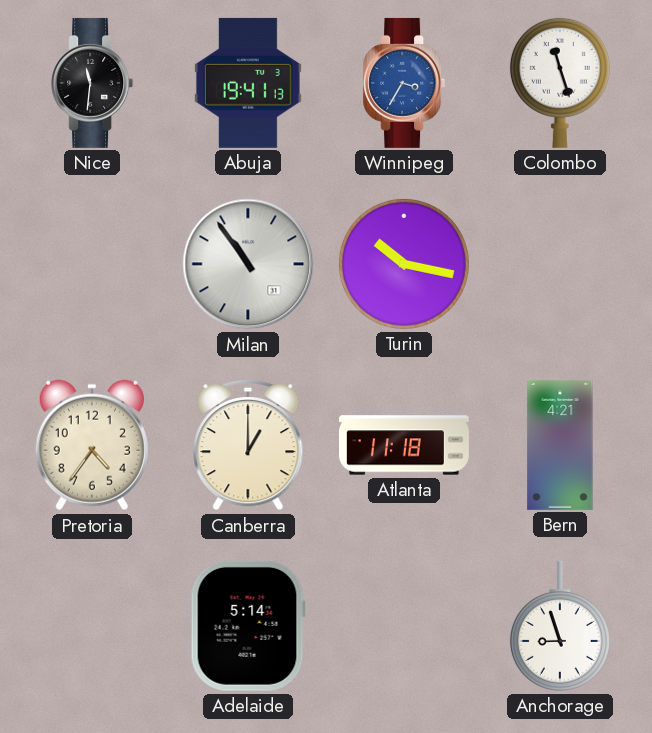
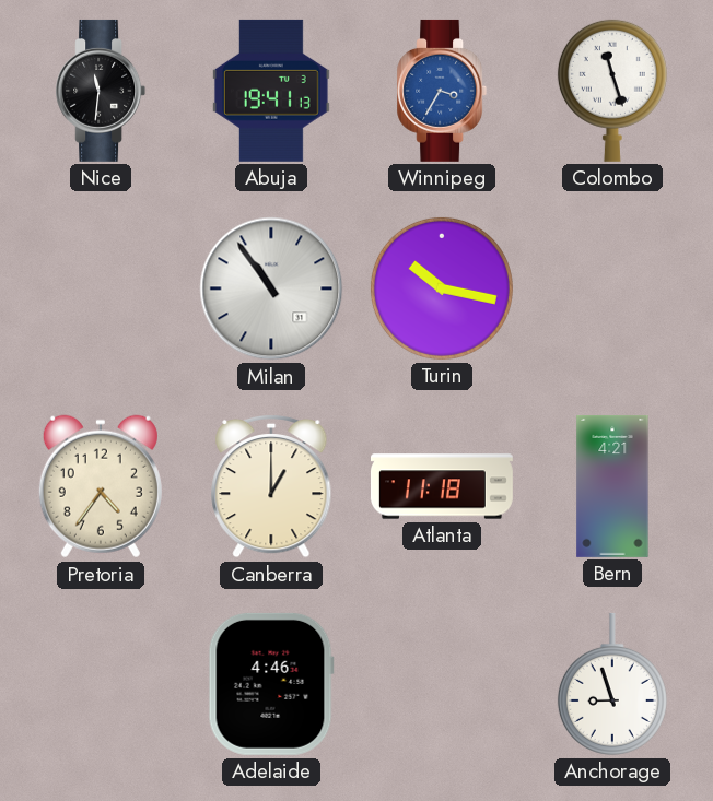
Adelaide: 5:14 -> 4:46 (271, 684)
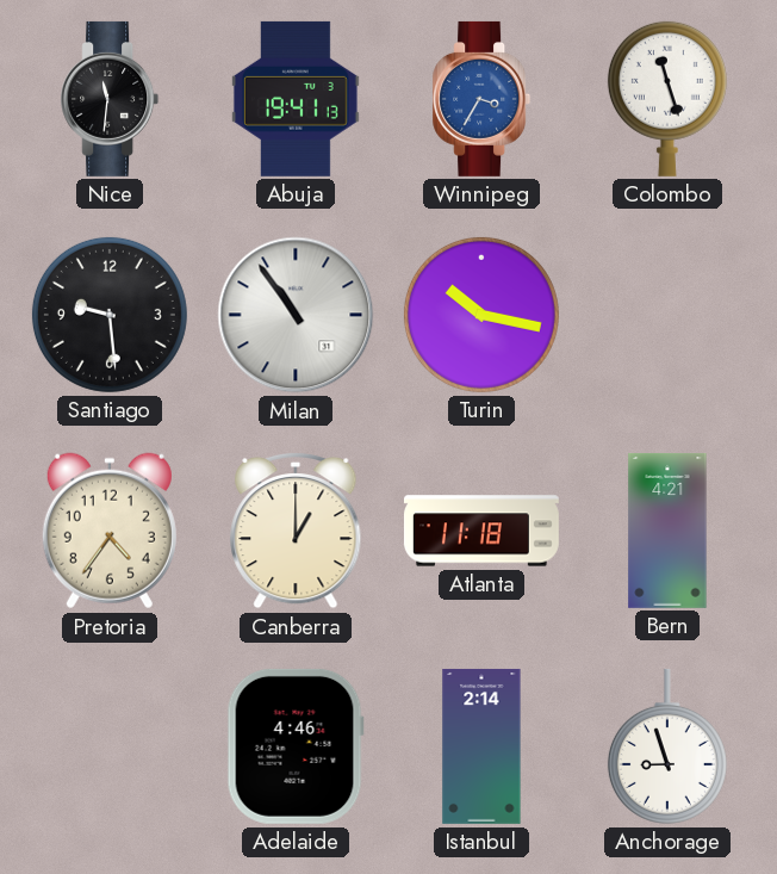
Santiago: none -> 9:29 (110, 315)
Istanbul: none -> 2:14 (481, 746)
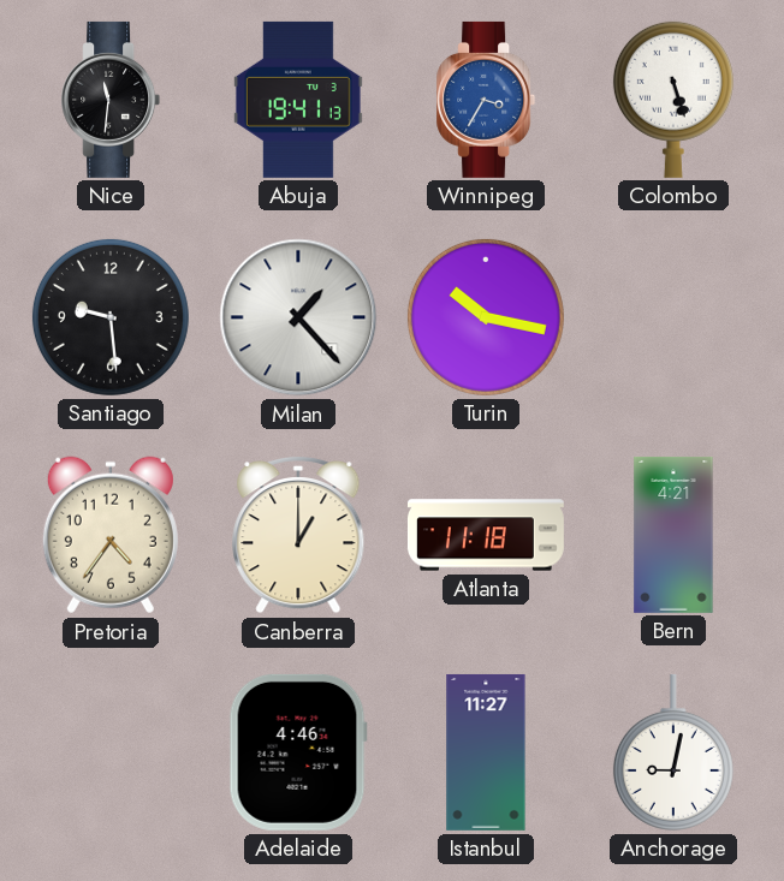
Colombo: 11:27 -> 5:27 (673, 100)
Milan: 10:54 -> 1:23 (298, 317)
Istanbul: 2:14 -> 11:27 (486, 752)
Anchorage: 8:57 -> 9:02 (673, 752)
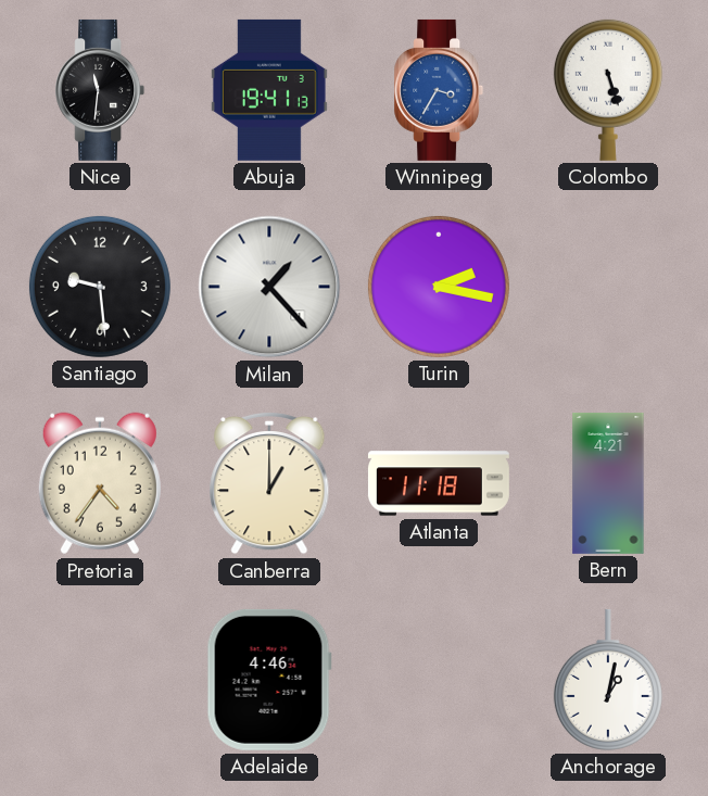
Turin: 10:17 -> 2:17 (439, 287)
Istanbul: 11:27 -> none (486, 752)
Anchorage: 9:02 -> 1:02 (608, 680)
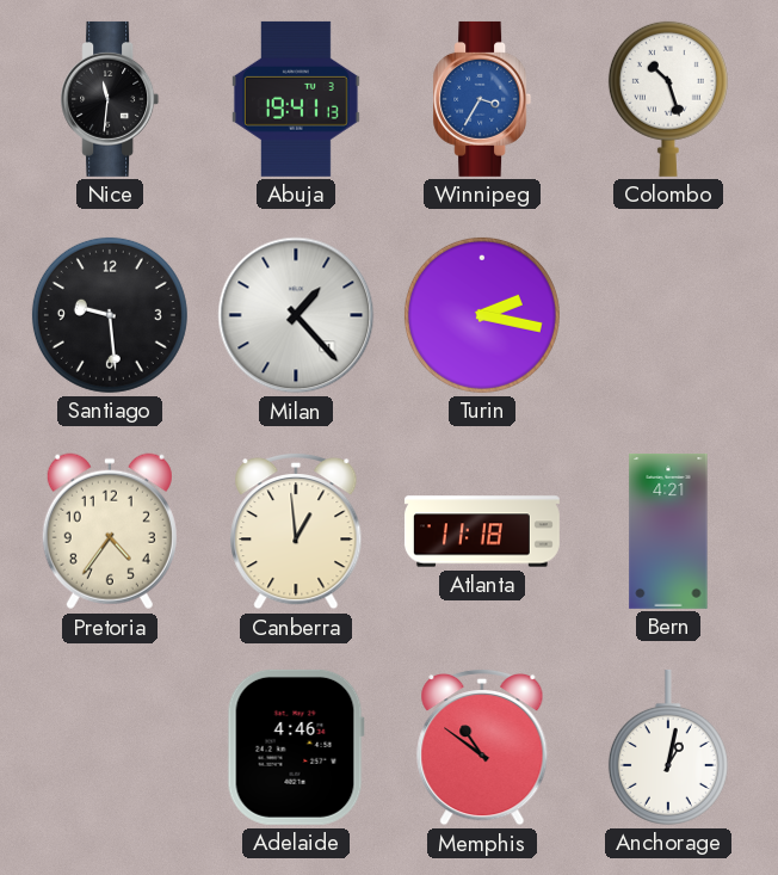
Colombo: 5:27 -> 10:27 (668, 99)
Canberra: 1:00 -> 12:59 (296, 531)
Memphis: none -> 10:51 (482, 747)
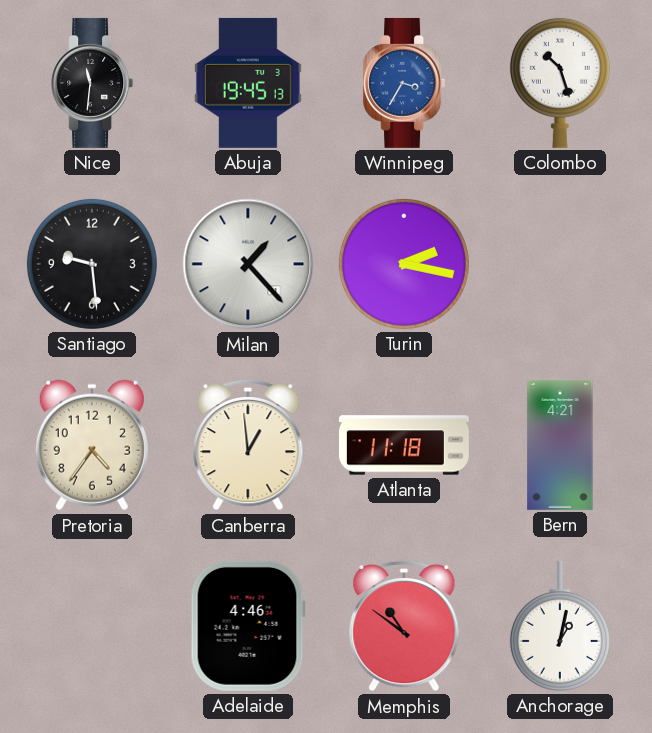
Abuja: 19:41 -> 19:45 (248, 83)
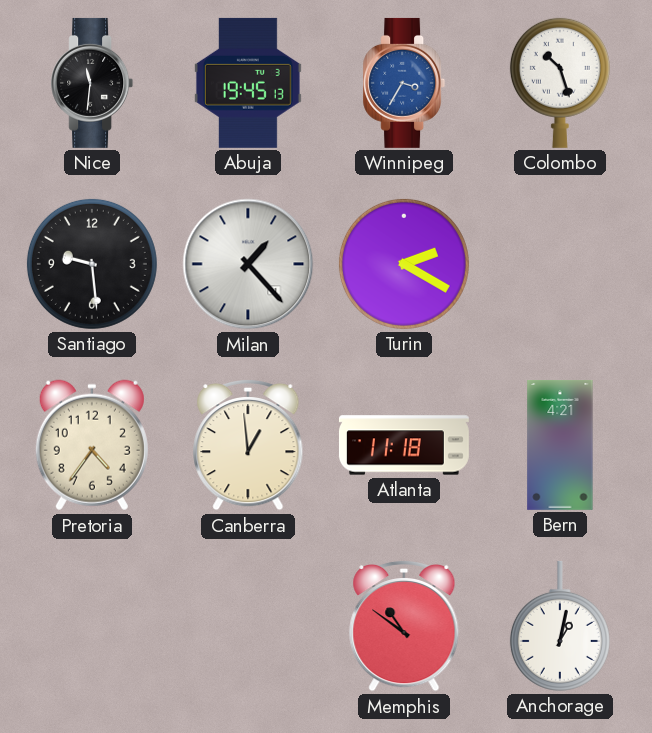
Turin: 2:17 -> 2:20 (404, 264)
Adelaide: 4:46 -> none (248, 626)
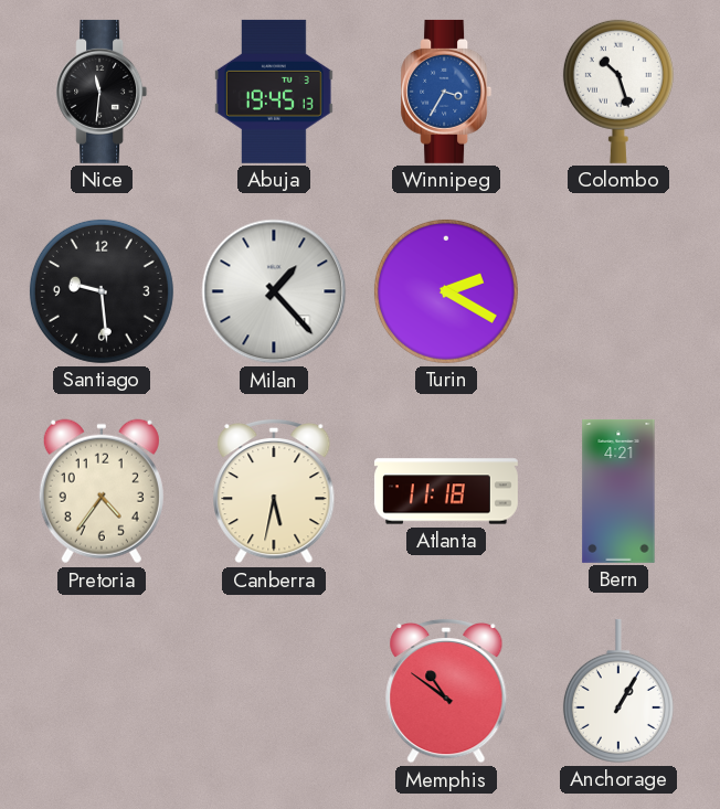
Canberra: 12:59 -> 5:32 (274, 491)
Anchorage: 1:02 -> 1:05 (618, 691)
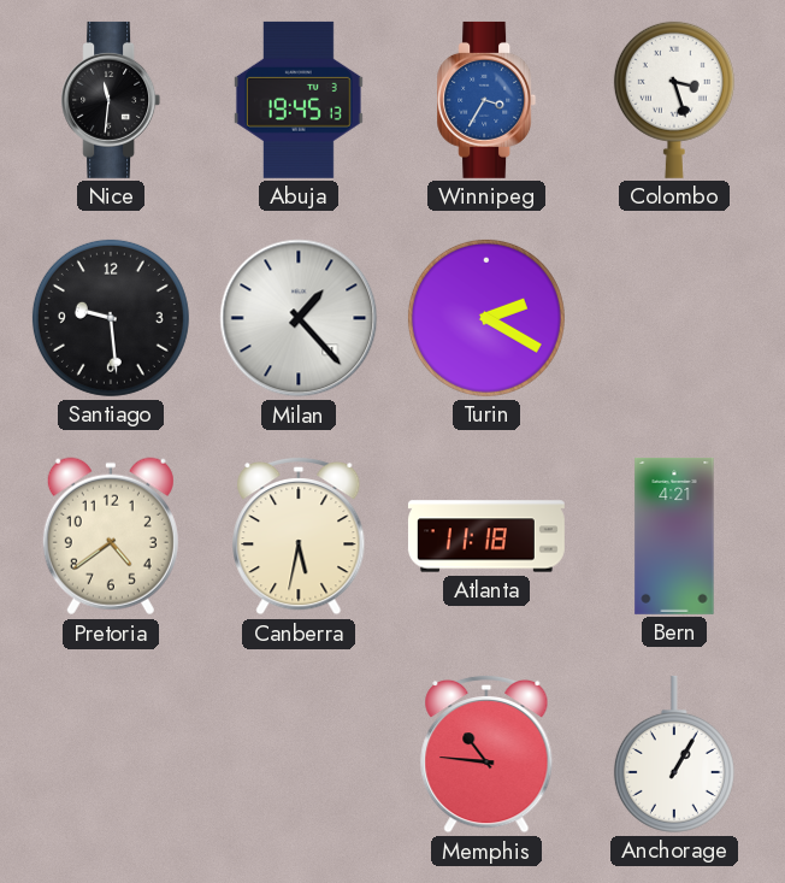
Colombo: 10:27 -> 3:27 (674, 100)
Pretoria: 4:36 -> 4:39 (111, 536)
Memphis: 10:51 -> 10:46 (486, 754)
